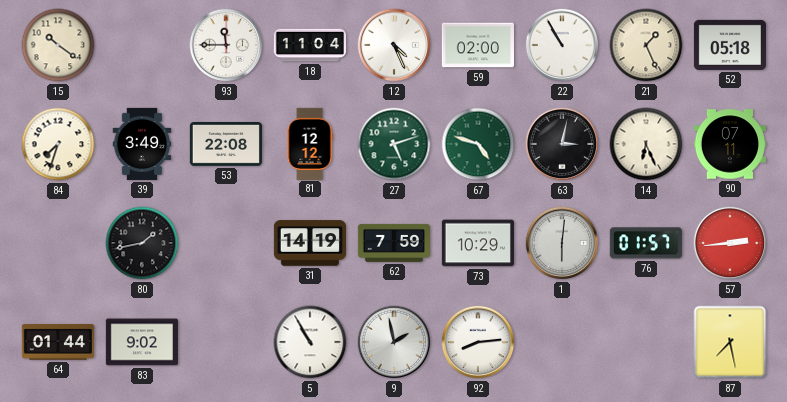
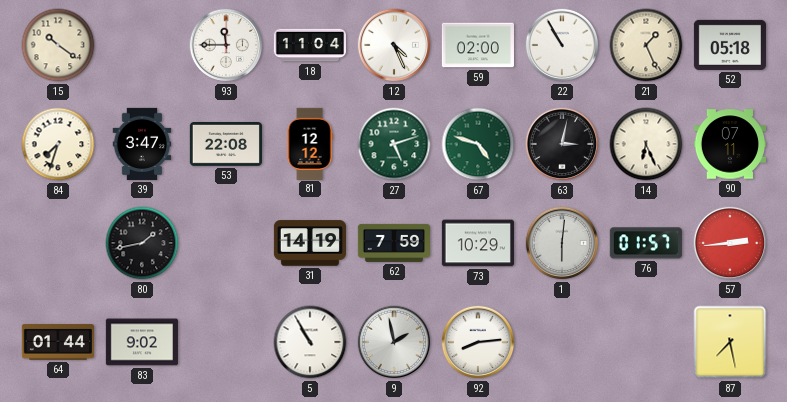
39: 3:49 -> 3:47 (142, 144)
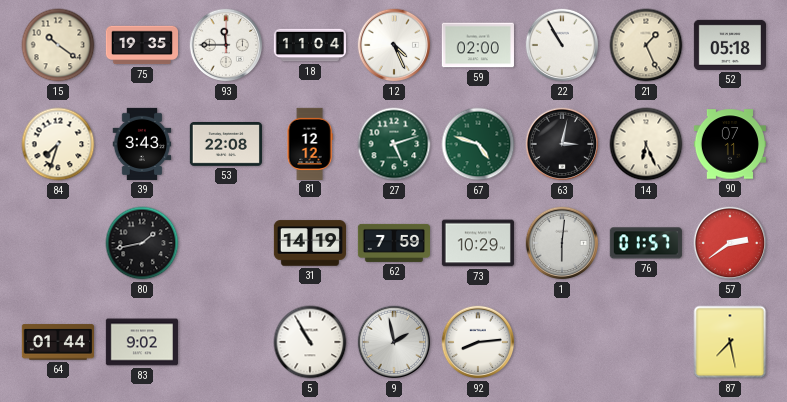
75: none -> 19:35 (141, 45)
39: 3:47 -> 3:43 (142, 144)
57: 2:44 -> 2:39 (730, 243)
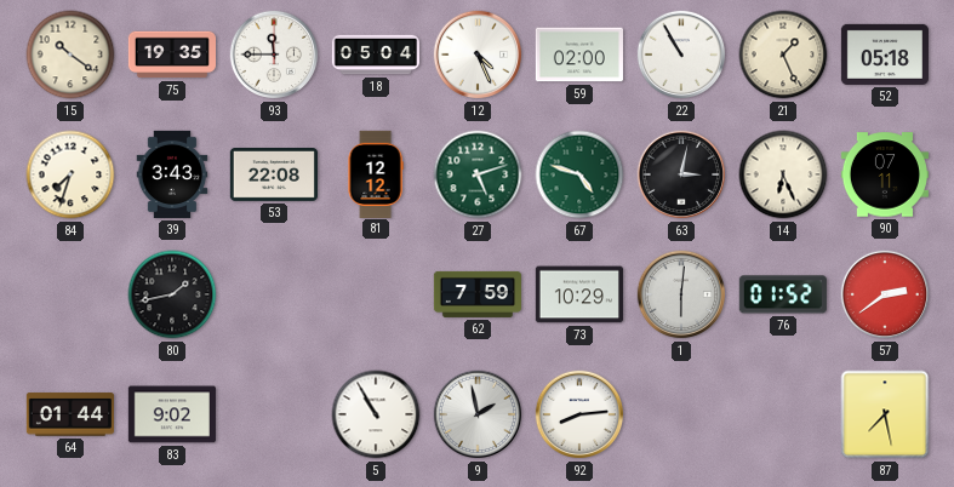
18: 11:04 -> 05:04 (375, 55)
31: 14:19 -> none (309, 243)
76: 01:57 -> 01:52 (783, 294)
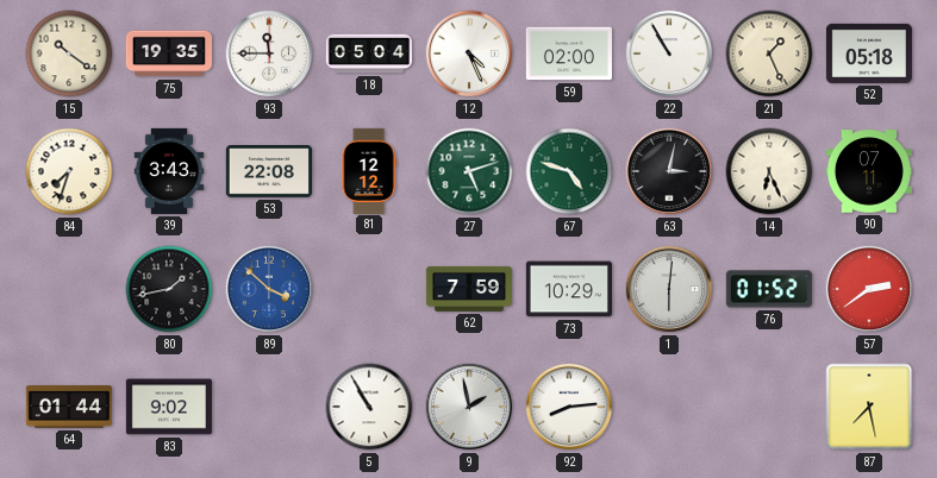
89: none -> 3:52 (269, 289)
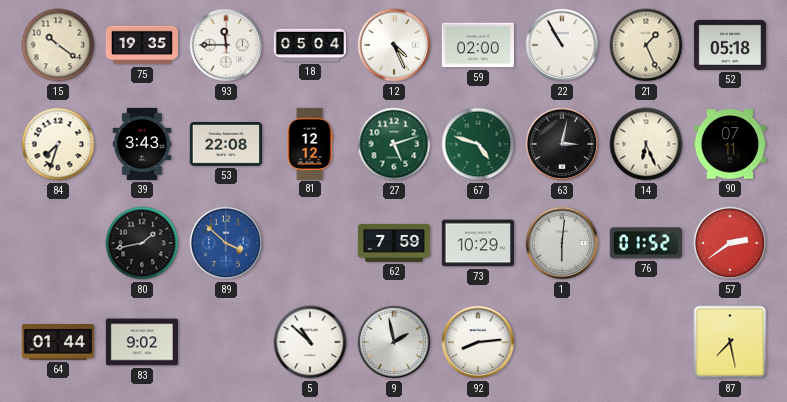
5: 10:55 -> 10:52 (310, 342)
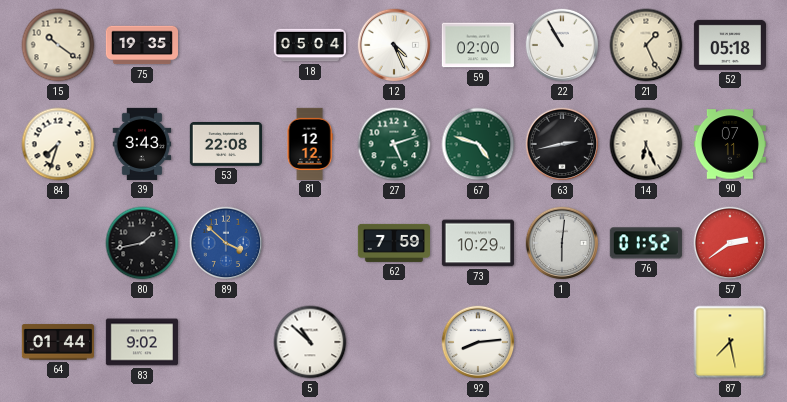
93: 11:45 -> none (226, 45)
63: 3:02 -> 2:43 (562, 144)
9: 1:58 -> none (394, 342)
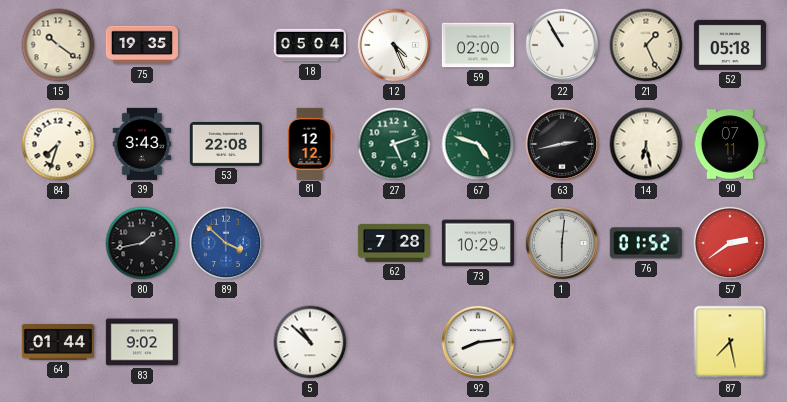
14: 6:26 -> 6:28 (646, 144)
62: 7:59 -> 7:28 (393, 243)
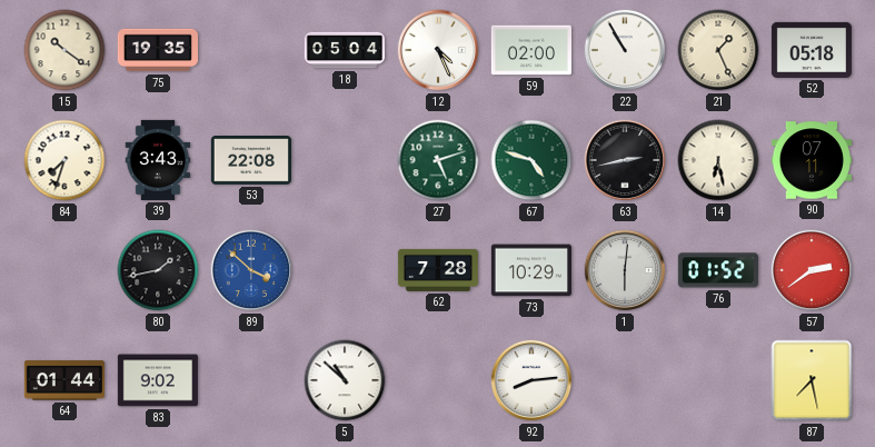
81: 12:12 -> none (310, 143)
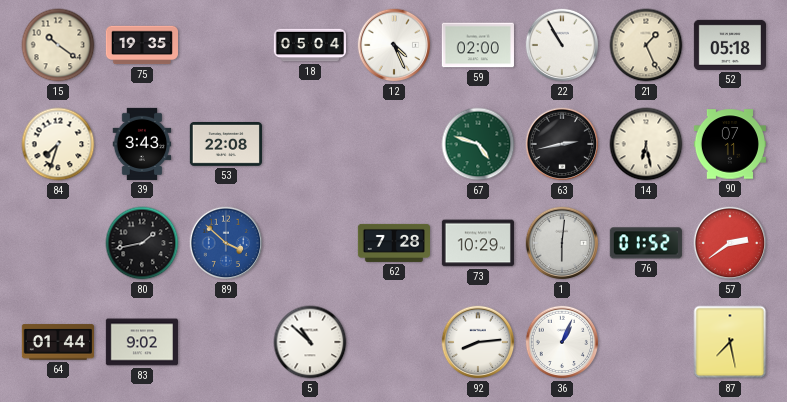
27: 5:12 -> none (438, 160)
36: none -> 1:04 (562, 342)
